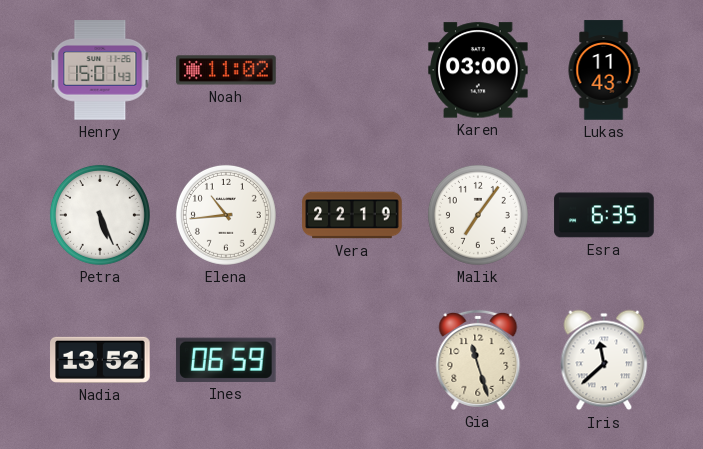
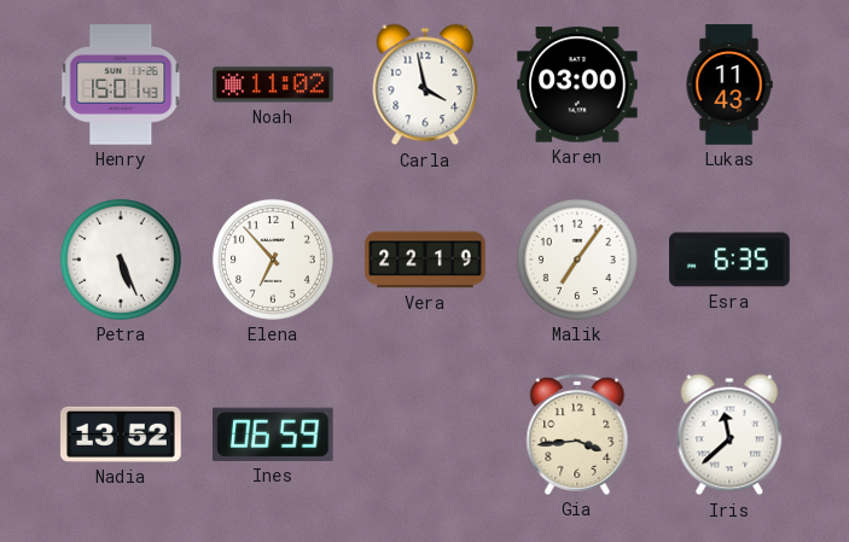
Carla: none -> 3:58 (425, 84)
Elena: 10:44 -> 6:53 (273, 260)
Gia: 11:27 -> 3:44 (577, 435)
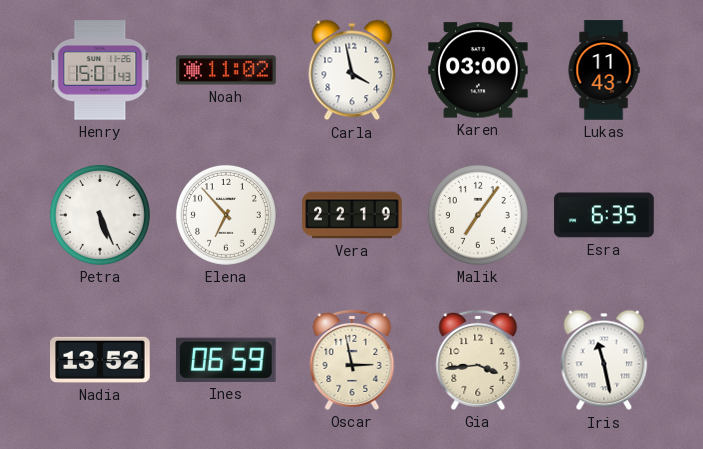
Oscar: none -> 2:58 (352, 360)
Iris: 11:38 -> 11:28 (604, 360)
